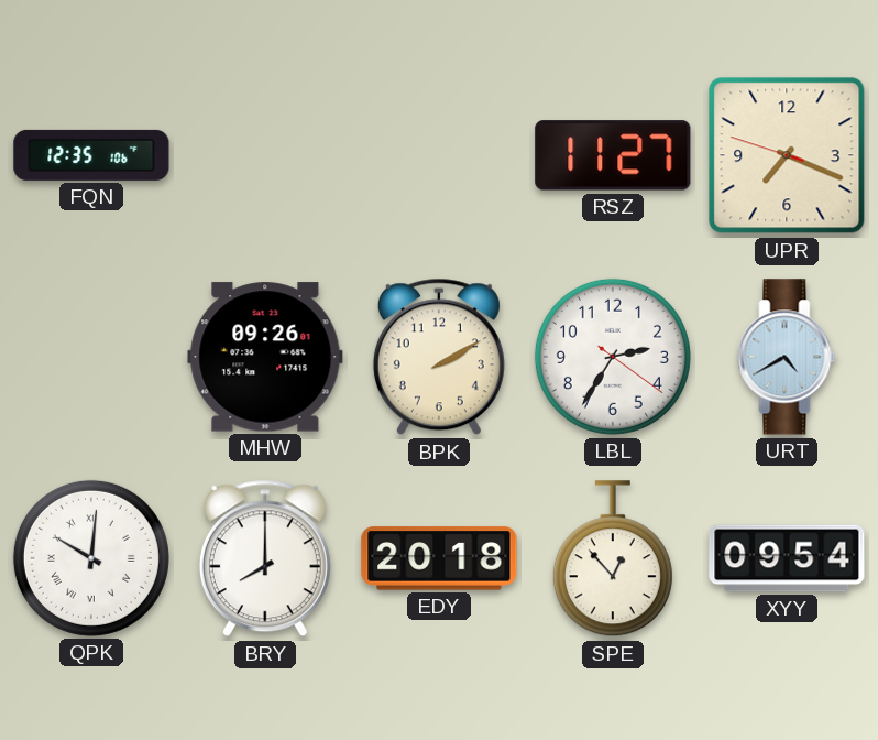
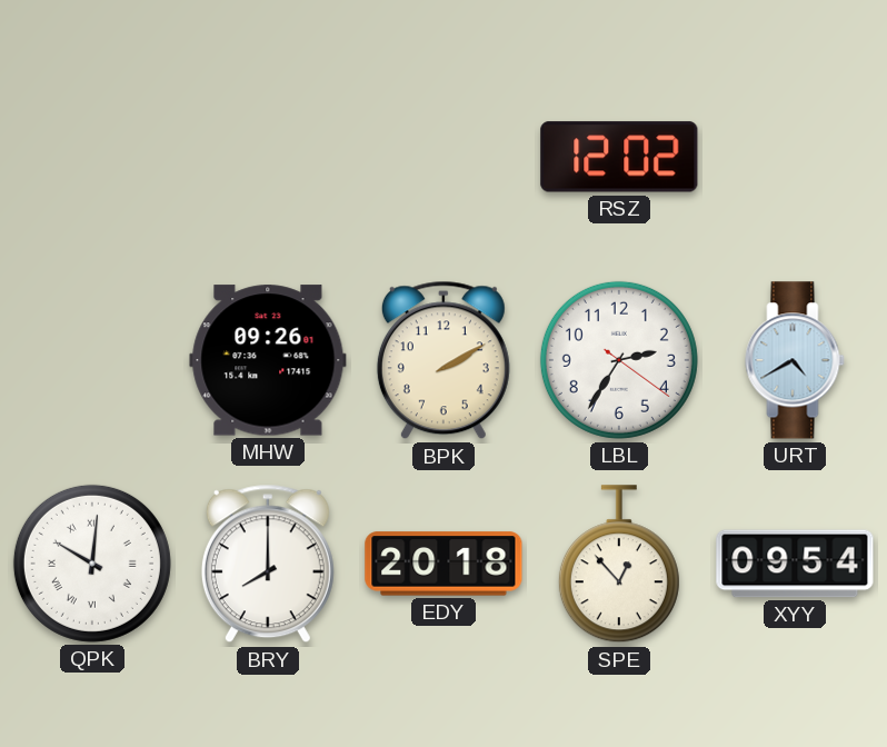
FQN: 12:35 -> none (91, 155)
RSZ: 11:27 -> 12:02 (619, 157)
UPR: 7:18 -> none (787, 155)
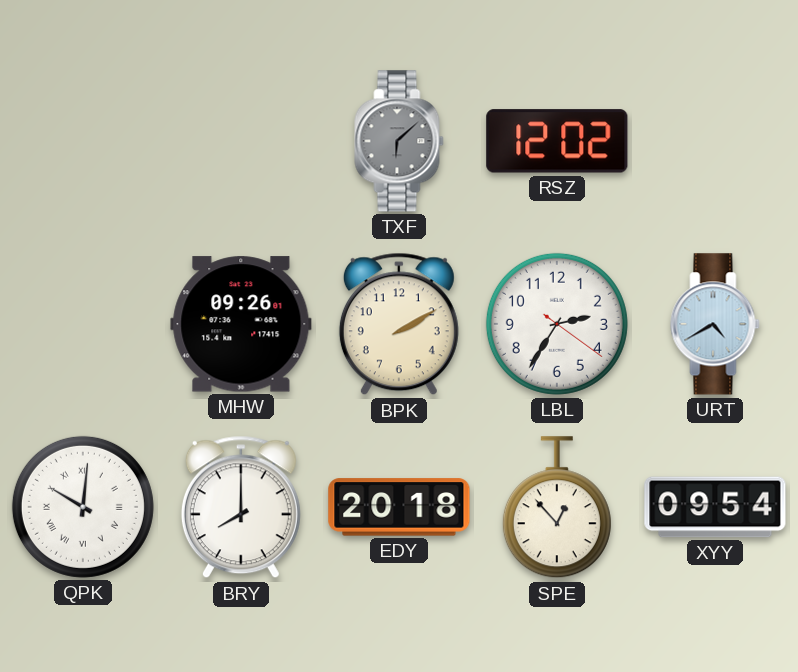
TXF: none -> 6:08 (399, 141)
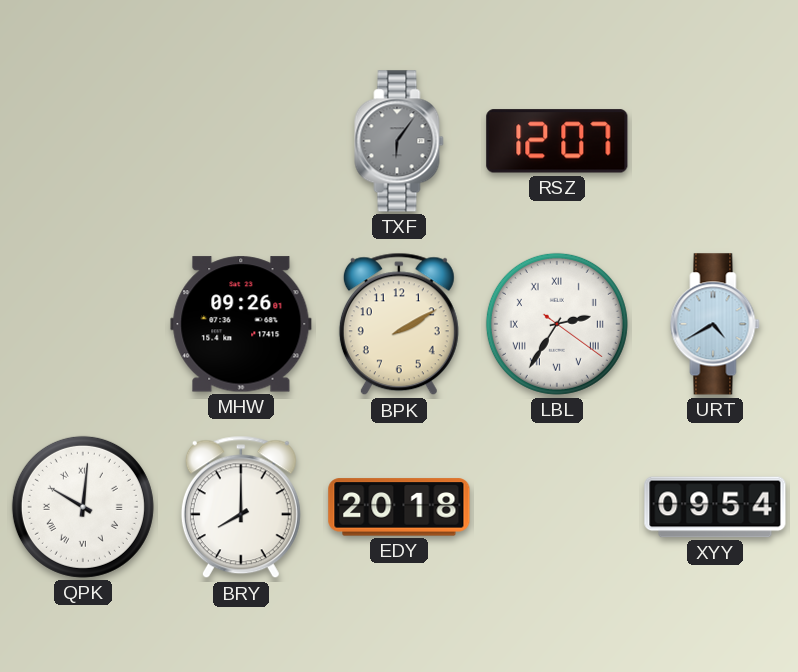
TXF: 6:08 -> 6:06 (399, 141)
RSZ: 12:02 -> 12:07 (557, 141)
LBL numerals: Arabic -> Roman (557, 324)
SPE: 12:53 -> none (557, 508)
